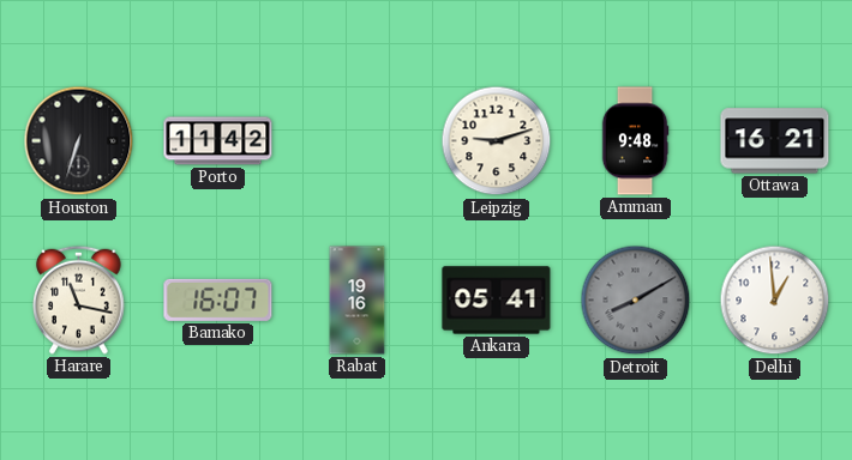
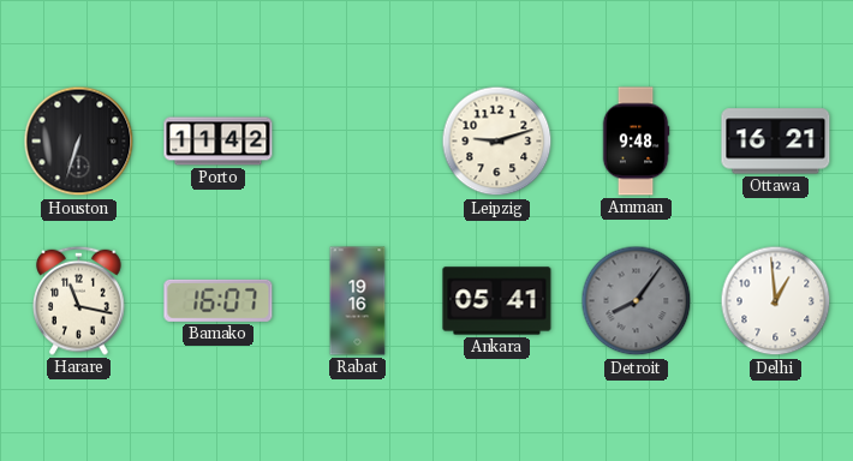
Detroit: 8:10 -> 8:06 (637, 301)
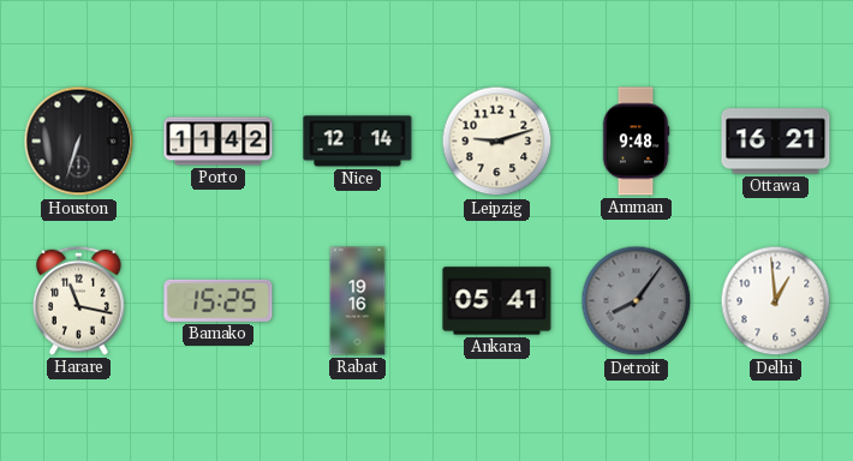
Nice: none -> 12:14 (358, 142)
Bamako: 16:07 -> 15:25 (219, 300)
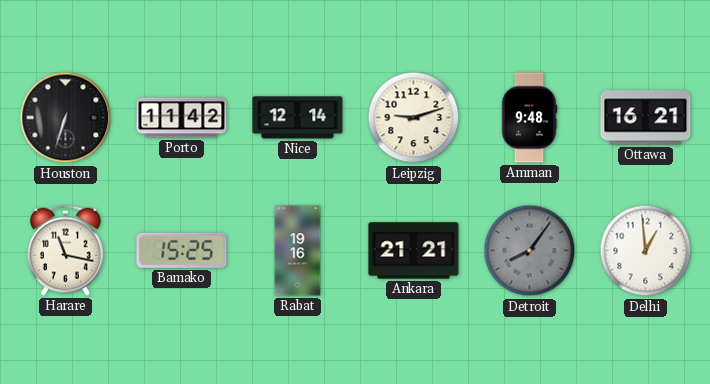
Ankara: 05:41 -> 21:21 (414, 251)
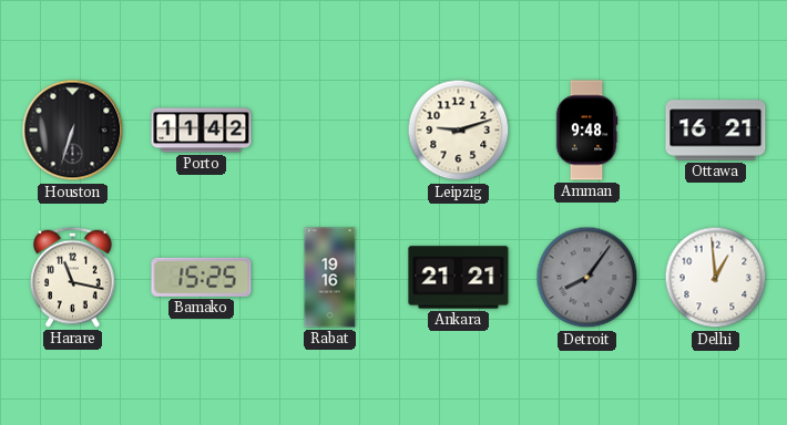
Nice: 12:14 -> none (298, 118)
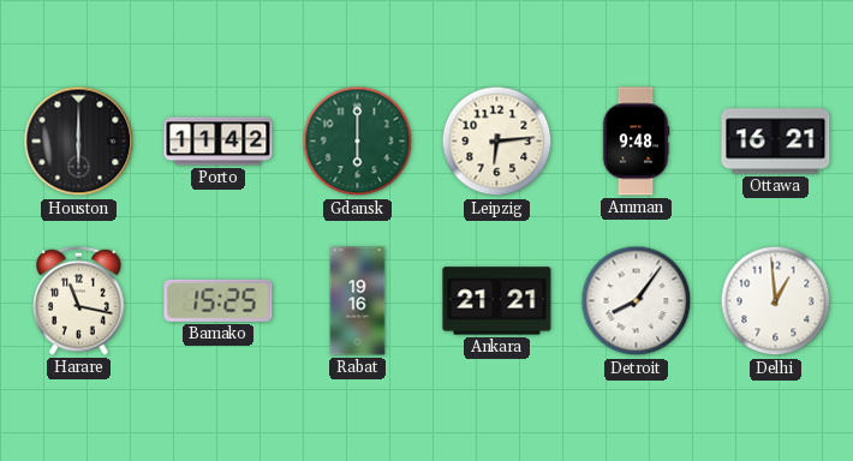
Houston: 6:33 -> 6:00 (79, 142)
Gdansk: none -> 6:00 (358, 142)
Leipzig: 9:12 -> 6:14 (497, 142)
Detroit dial: grey -> white (637, 301)
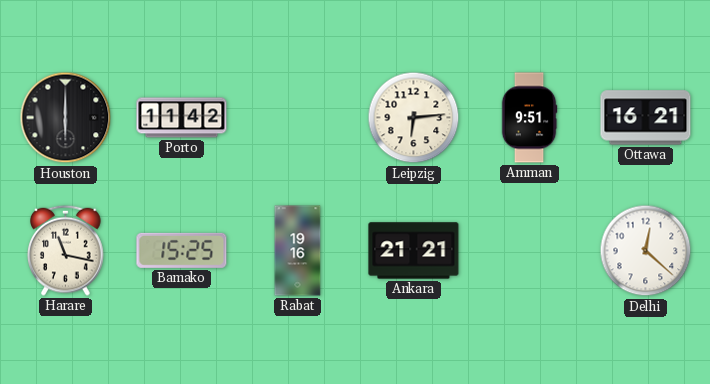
Gdansk: 6:00 -> none (358, 142)
Amman: 9:48 -> 9:51 (529, 118)
Detroit: 8:06 -> none (637, 301)
Delhi: 12:59 -> 12:22 (646, 251)
